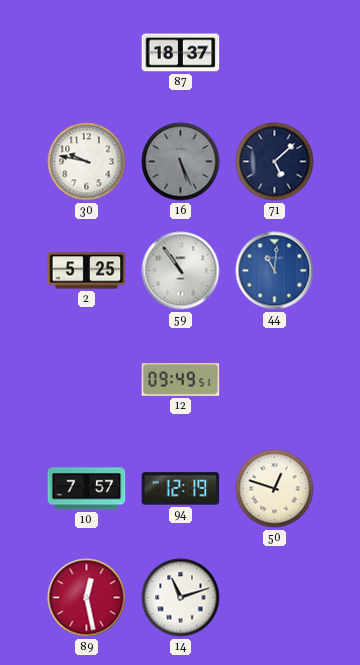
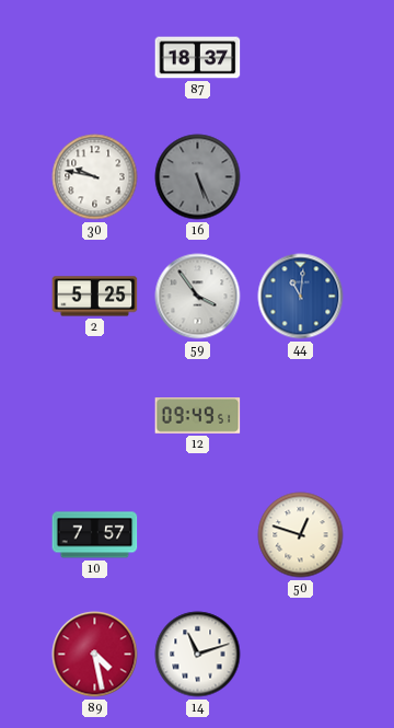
71: 5:08 -> none (275, 162)
59: 10:54 -> 3:54 (198, 297)
94: 12:19 -> none (181, 489)
89: 12:28 -> 4:28 (95, 655)
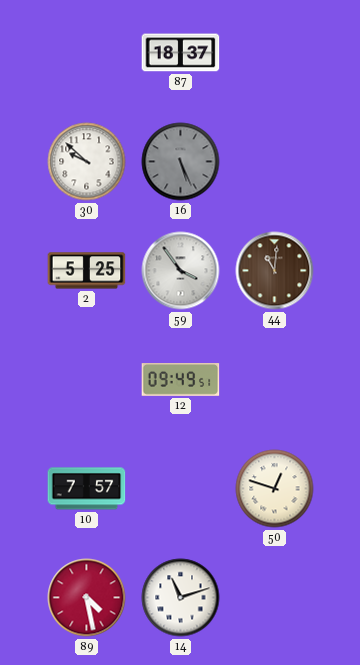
30: 9:47 -> 9:52 (87, 162)
44 dial: blue -> brown (275, 271)
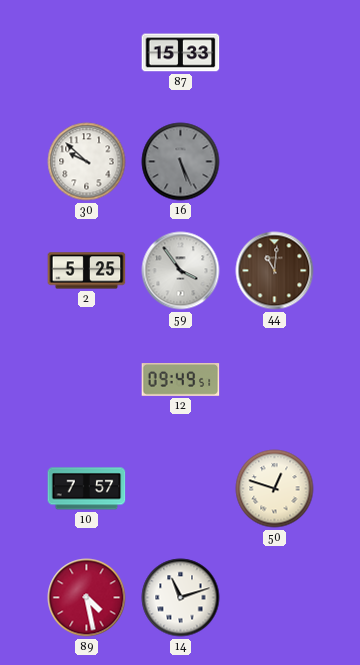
87: 18:37 -> 15:33 (181, 53)
